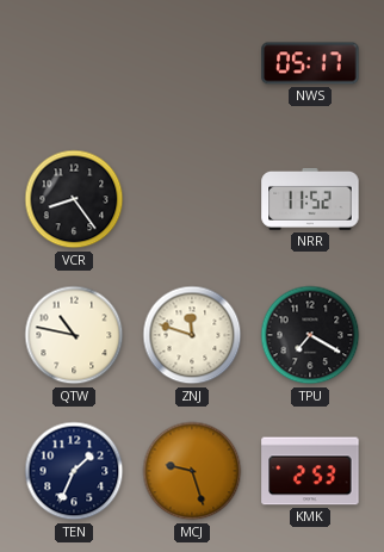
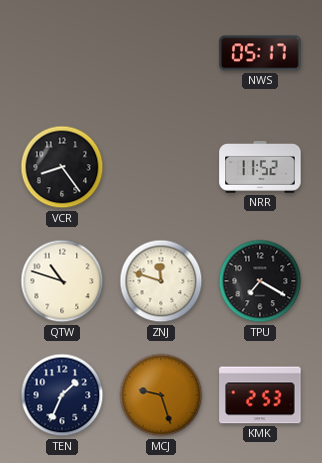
QTW: 10:47 -> 10:48 (62, 281)
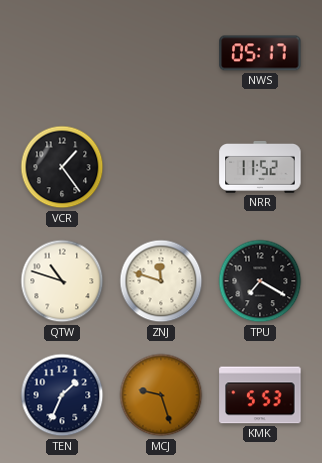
VCR: 8:24 -> 1:24 (62, 167)
KMK: 2:53 -> 5:53 (260, 395)
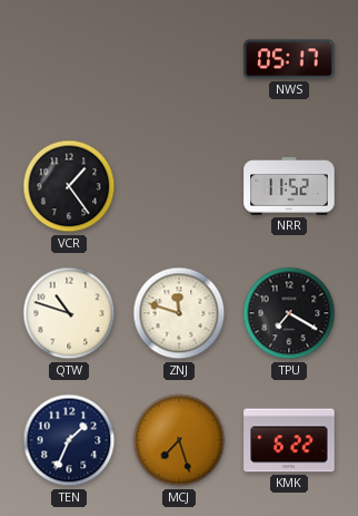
MCJ: 9:27 -> 7:27 (179, 440)
KMK: 5:53 -> 6:22 (289, 440)
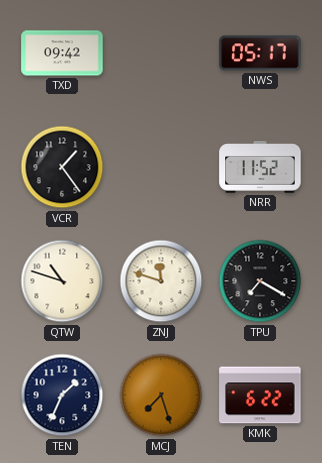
TXD: none -> 09:42 (62, 53)
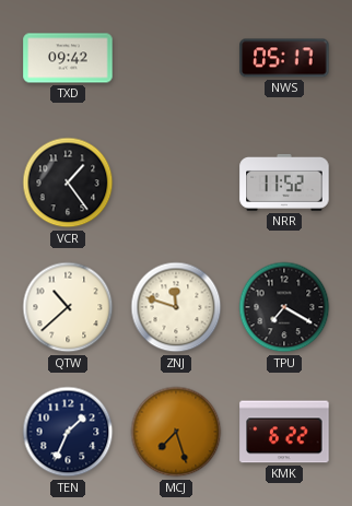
QTW: 10:48 -> 10:38 (68, 307)
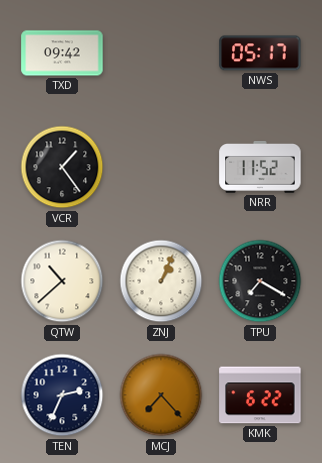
ZNJ: 11:48 -> 1:04 (161, 281)
TEN: 1:34 -> 2:34 (62, 395)
MCJ: 7:27 -> 7:23 (161, 395)
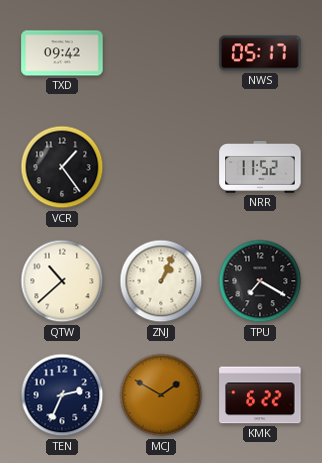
MCJ: 7:23 -> 1:50 (161, 395)
